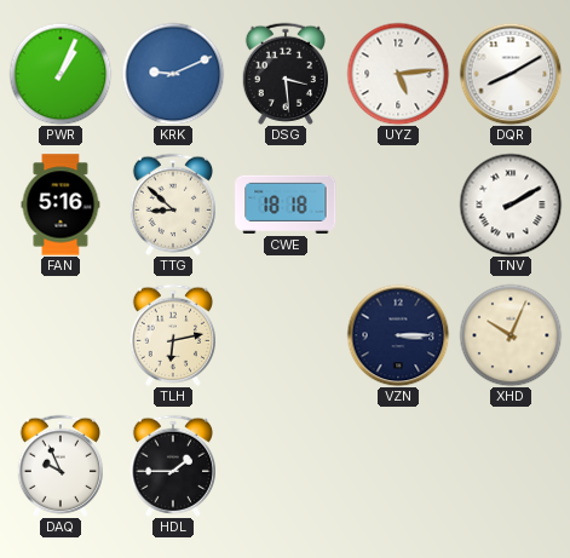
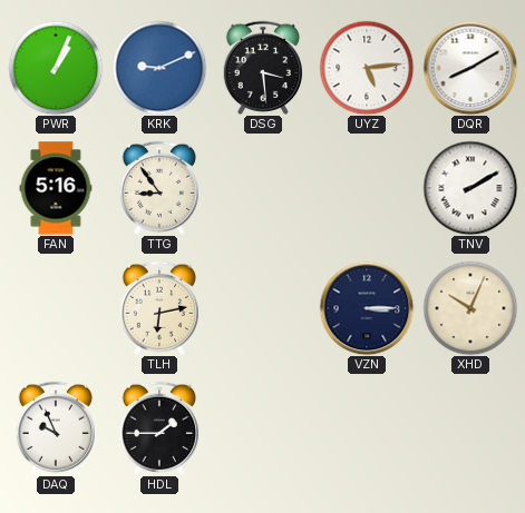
TTG: 8:52 -> 8:54 (158, 188)
CWE: 18:18 -> none (286, 205)
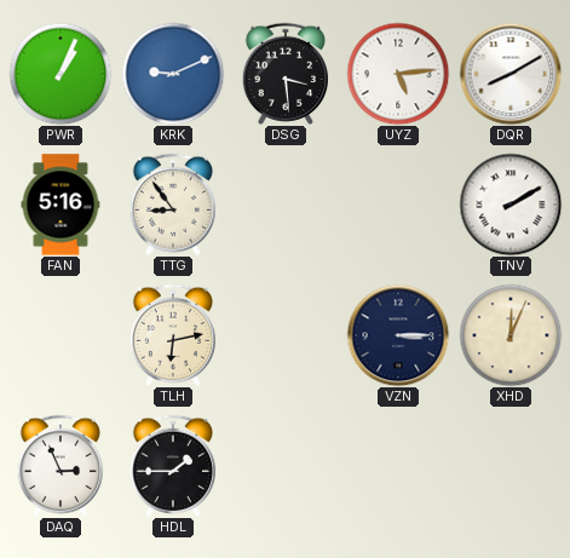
XHD: 10:04 -> 12:04 (511, 335)
DAQ: 9:56 -> 2:56 (59, 466)
